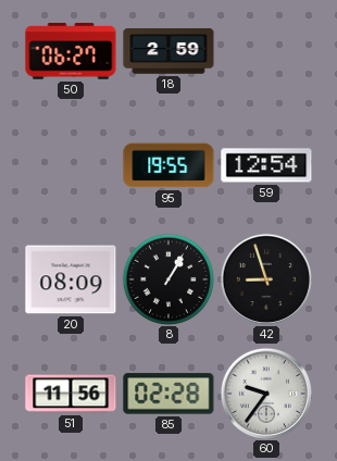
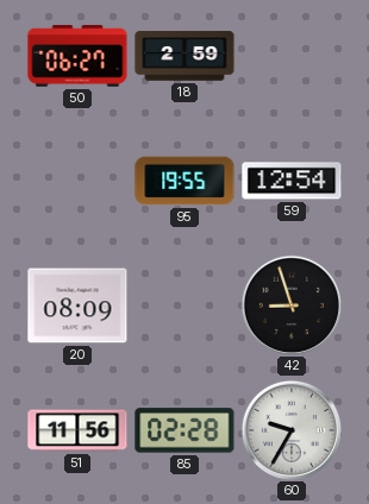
8: 1:05 -> none (168, 279)
60: 9:36 -> 9:35 (290, 429)
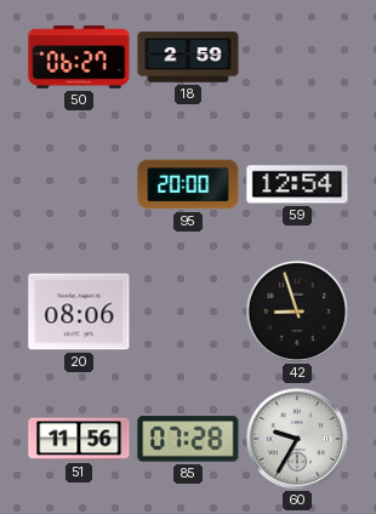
95: 19:55 -> 20:00 (188, 184)
20: 08:09 -> 08:06 (79, 312)
85: 02:28 -> 07:28 (188, 439)
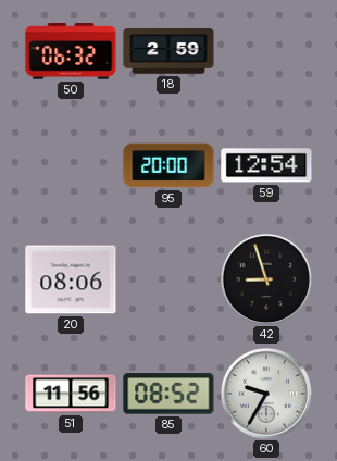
50: 06:27 -> 06:32 (71, 51)
85: 07:28 -> 08:52 (168, 394)
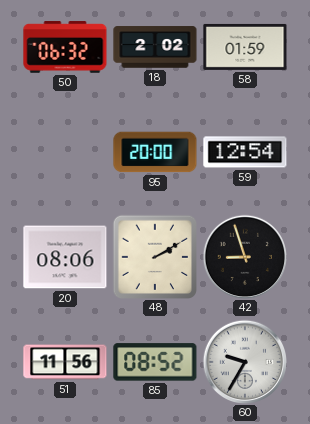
18: 2:59 -> 2:02 (155, 47)
58: none -> 01:59 (245, 47)
48: none -> 2:10 (154, 256)
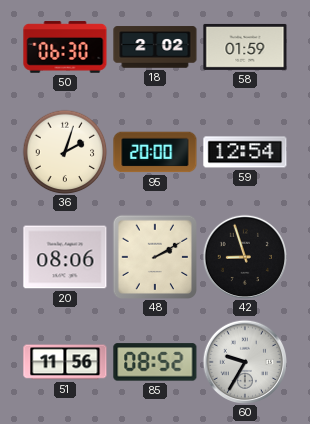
50: 06:32 -> 06:30 (65, 47)
36: none -> 2:03 (65, 152)
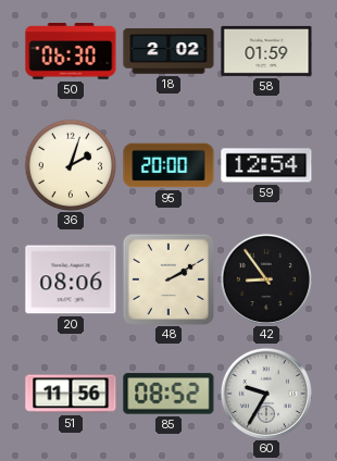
42: 8:57 -> 8:54 (265, 278)
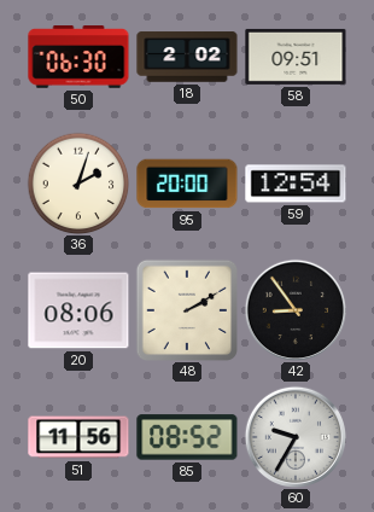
58: 01:59 -> 09:51 (296, 57)
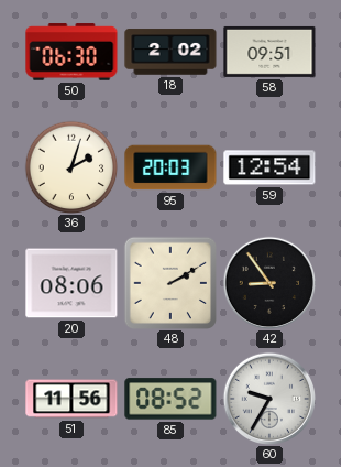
95: 20:00 -> 20:03 (170, 167)
